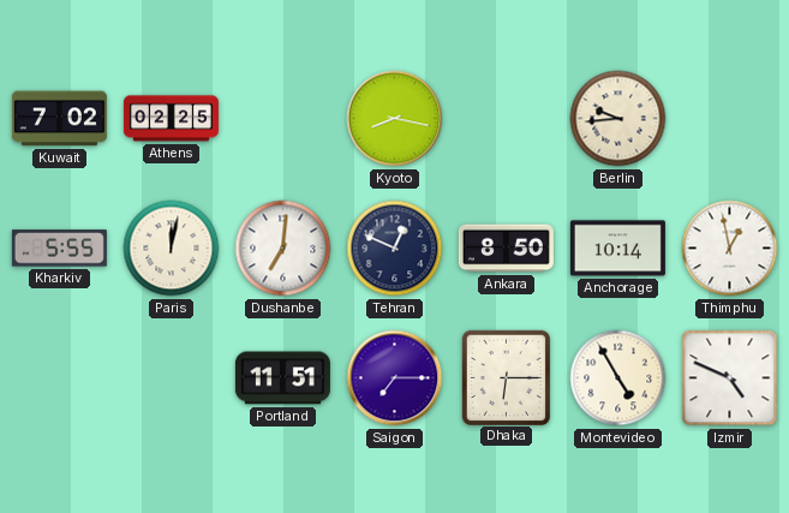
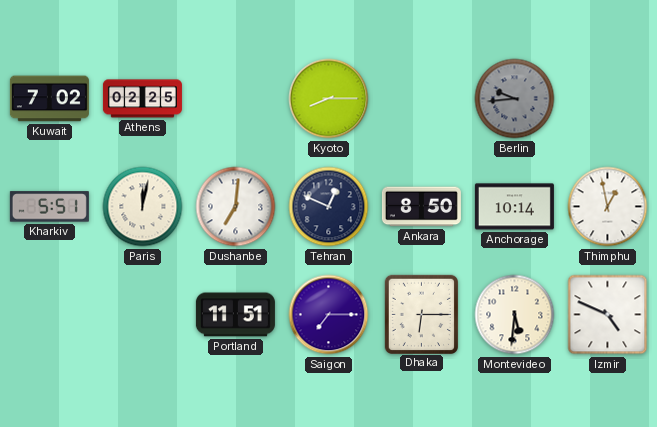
Kyoto: 8:17 -> 8:15 (329, 99)
Berlin dial: cream -> grey (515, 99)
Kharkiv: 5:55 -> 5:51 (49, 207)
Montevideo: 4:55 -> 5:31 (515, 315)
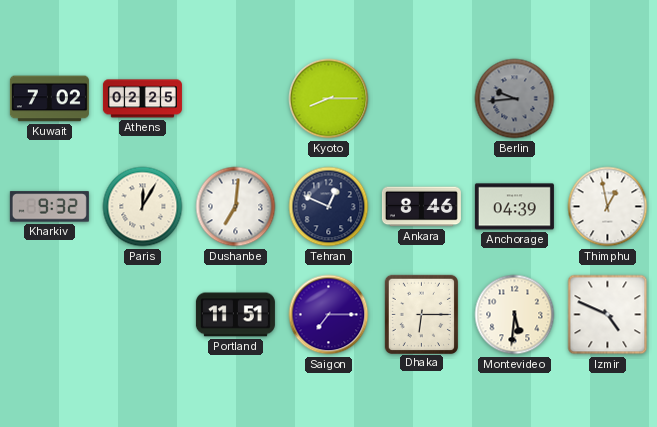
Kharkiv: 5:51 -> 9:32 (49, 207)
Paris: 12:02 -> 12:05 (143, 207)
Ankara: 8:50 -> 8:46 (421, 207)
Anchorage: 10:14 -> 04:39 (514, 207)
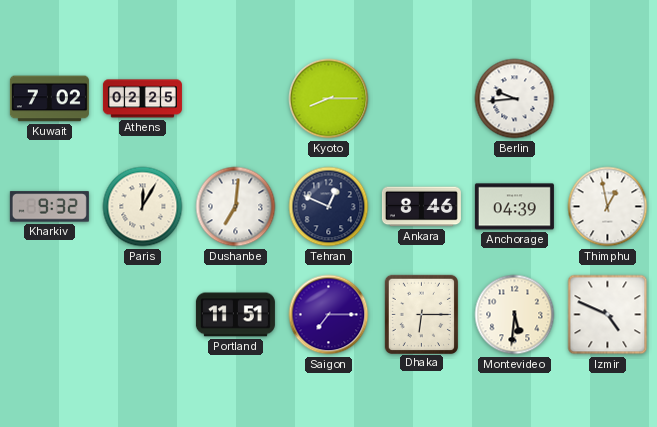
Berlin dial: grey -> white (515, 99)
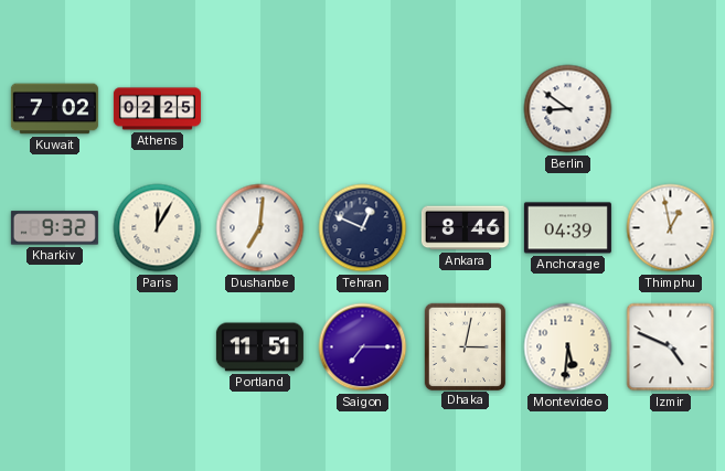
Kyoto: 8:15 -> none (329, 99)
Berlin: 9:44 -> 8:51 (568, 109)
Dhaka: 6:15 -> 3:02 (465, 346)
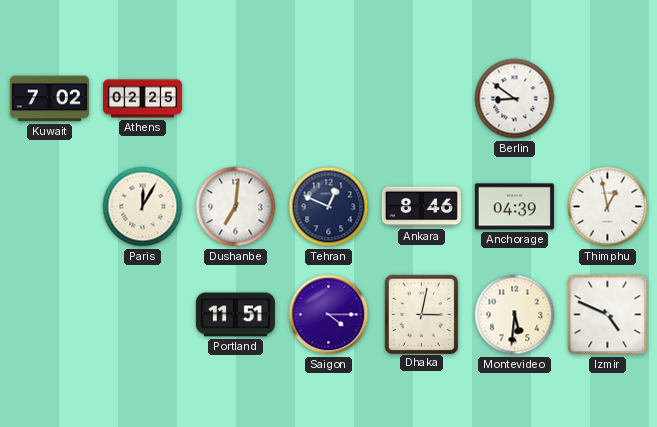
Kharkiv: 9:32 -> none (54, 228)
Saigon: 7:15 -> 4:15 (329, 315)
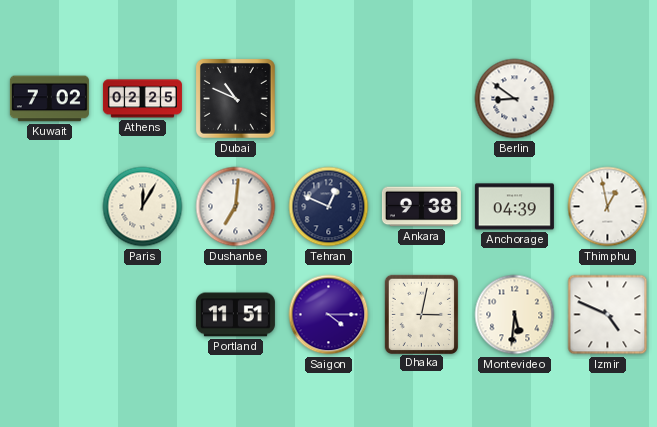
Dubai: none -> 10:49 (236, 99)
Ankara: 8:46 -> 9:38 (421, 207)
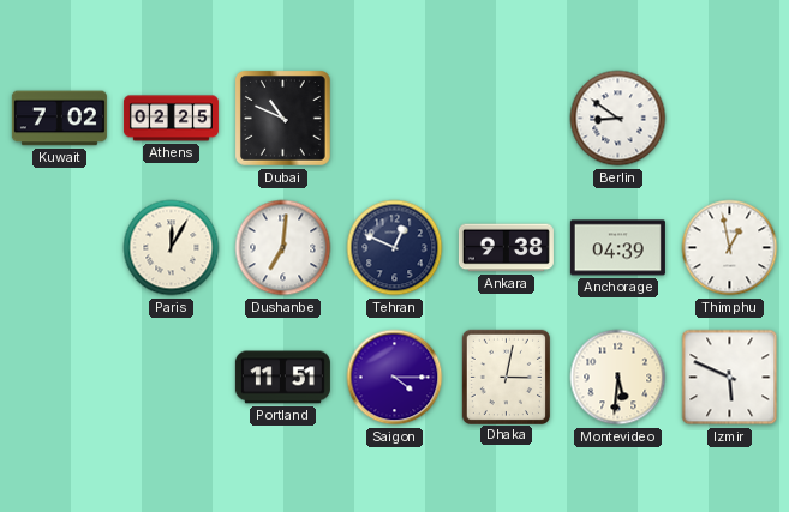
Izmir: 4:49 -> 5:49 (730, 378)
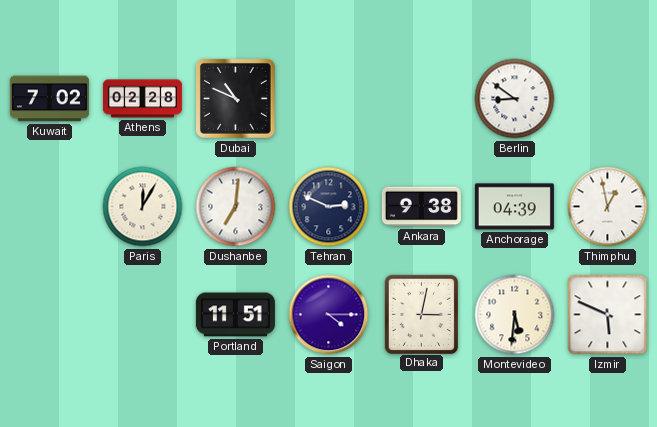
Athens: 02:25 -> 02:28 (142, 99)
Tehran: 12:49 -> 2:49 (329, 207)
